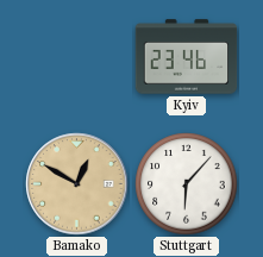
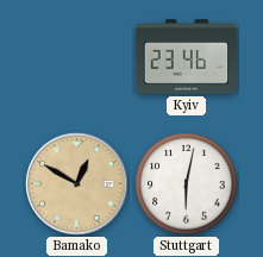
Stuttgart: 6:07 -> 6:02 (187, 184)
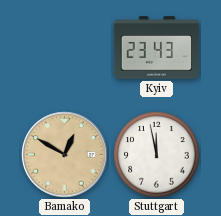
Kyiv: 23:46 -> 23:43 (157, 48)
Stuttgart: 6:02 -> 11:58 (157, 155)
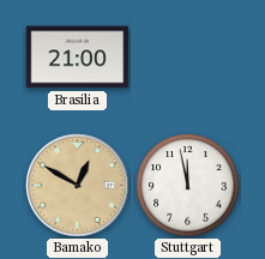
Brasilia: none -> 21:00 (78, 58)
Kyiv: 23:43 -> none (157, 48)
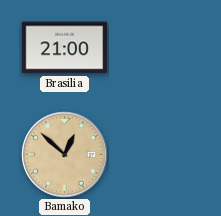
Bamako: 12:50 -> 12:52 (65, 155)
Stuttgart: 11:58 -> none (188, 186)
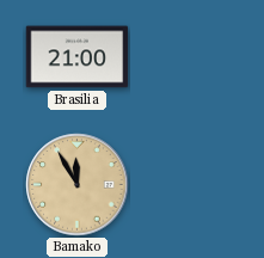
Bamako: 12:52 -> 11:55 (78, 185)
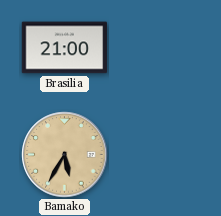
Bamako: 11:55 -> 5:35 (65, 155)
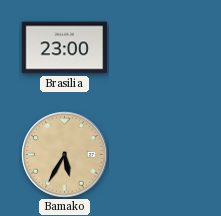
Brasilia: 21:00 -> 23:00 (65, 48)
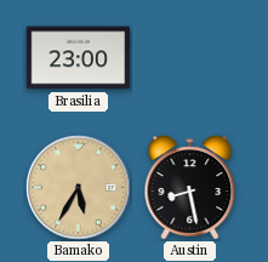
Austin: none -> 8:28 (190, 188)
